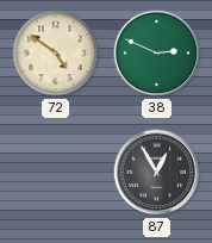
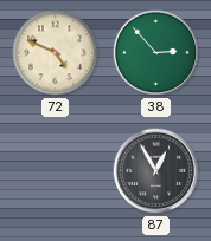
72: 4:51 -> 4:49 (56, 53)
38: 2:49 -> 2:53 (156, 53)
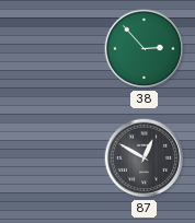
72: 4:49 -> none (56, 53)
87: 12:55 -> 12:50 (145, 159)
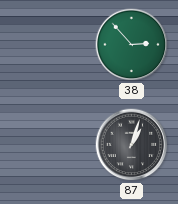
87: 12:50 -> 1:03 (132, 145)
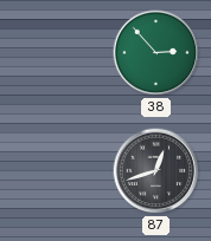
87: 1:03 -> 12:42 (156, 171)
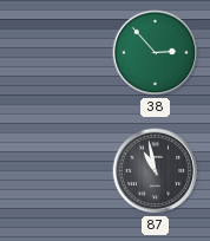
87: 12:42 -> 10:58 (156, 171)
